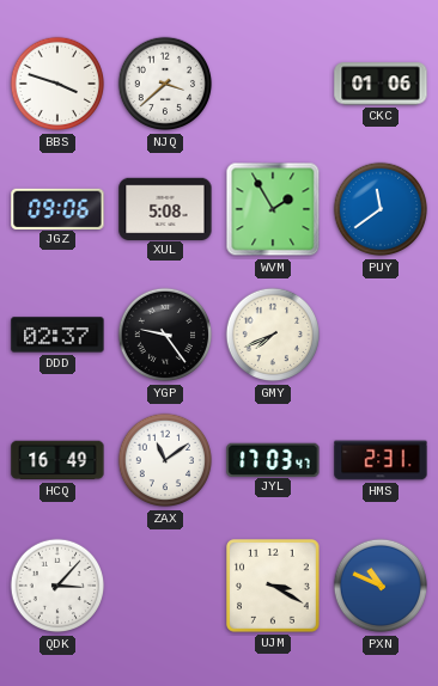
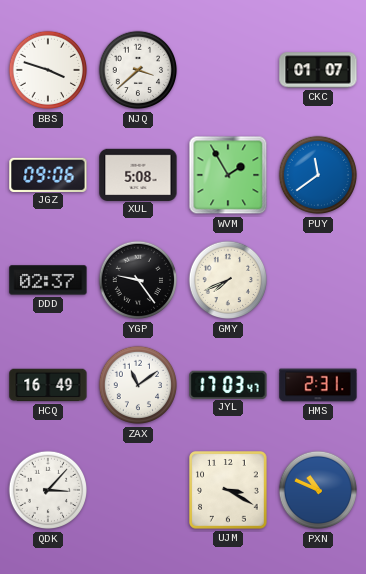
CKC: 01:06 -> 01:07 (318, 70)
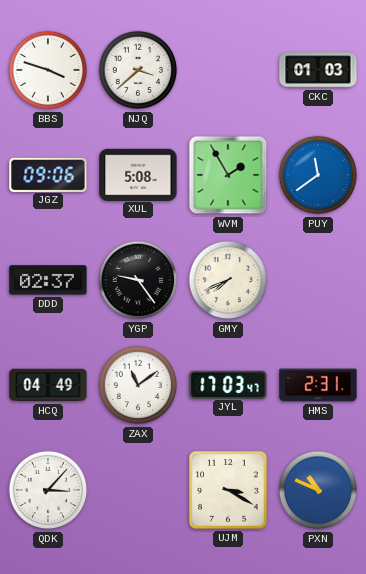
CKC: 01:07 -> 01:03 (318, 70)
HCQ: 16:49 -> 04:49 (48, 385)
